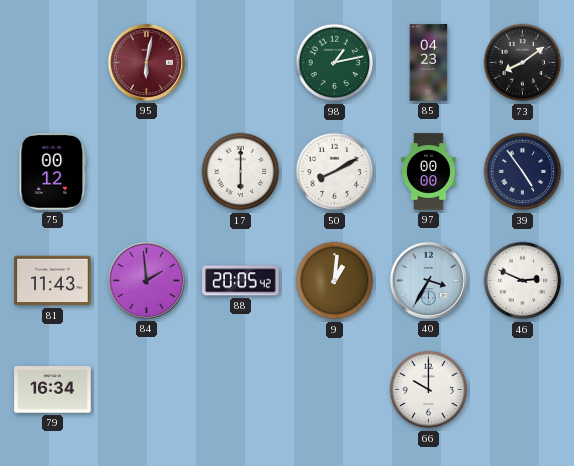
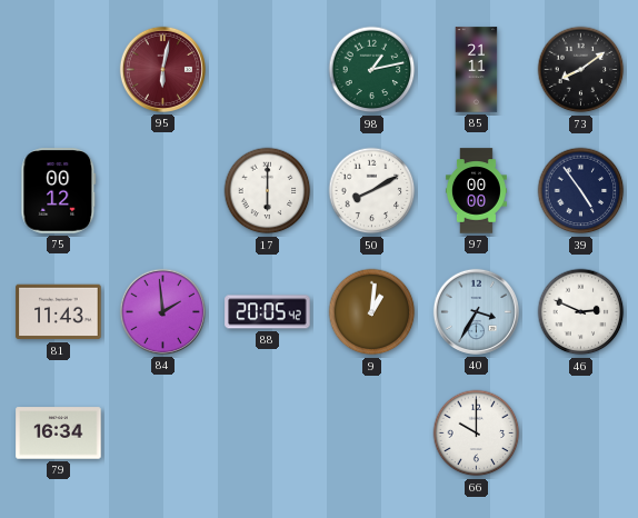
85: 04:23 -> 21:11 (477, 70)
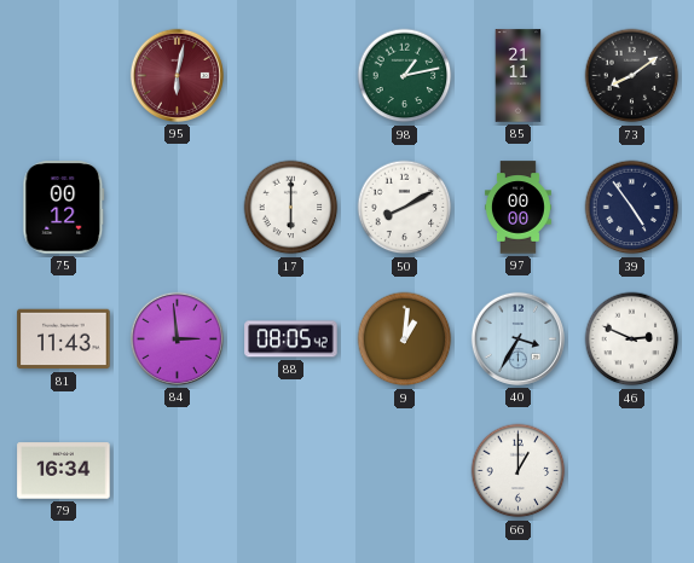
84: 1:59 -> 2:59 (177, 338)
88: 20:05 -> 08:05 (291, 339)
66: 10:00 -> 1:00 (519, 471)
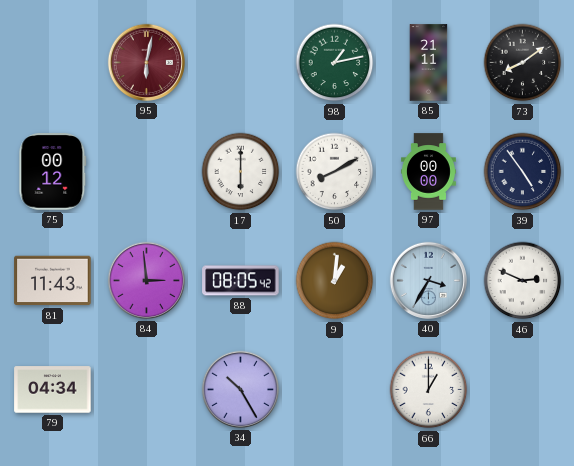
79: 16:34 -> 04:34 (53, 390)
34: none -> 10:25 (240, 389)
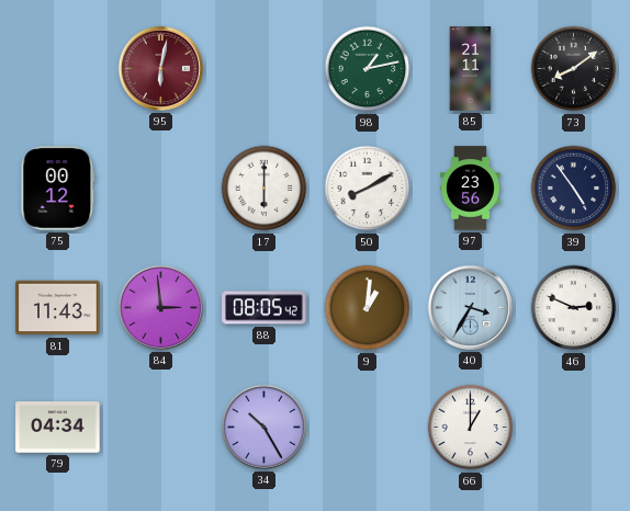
97: 00:00 -> 23:56 (470, 189)
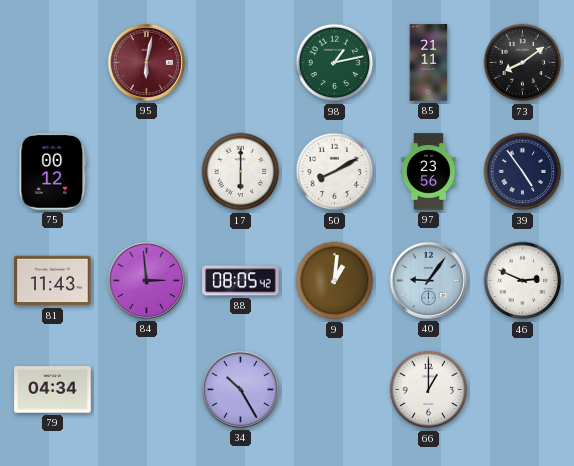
40: 3:35 -> 9:06 (428, 280)
